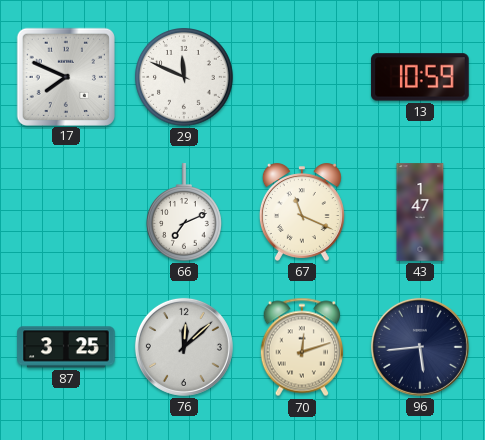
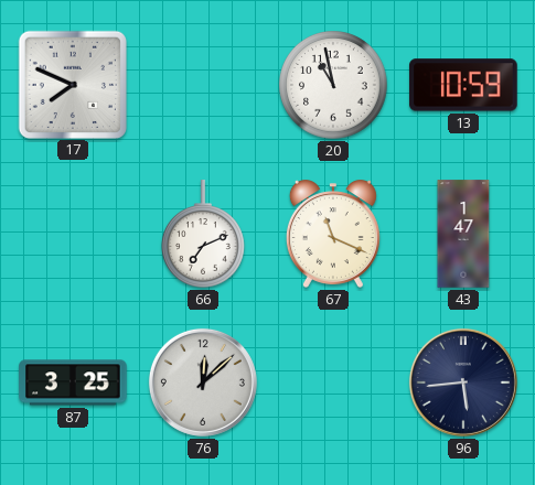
29: 11:49 -> none (185, 78)
20: none -> 10:58 (334, 86)
70: 12:12 -> none (302, 347)
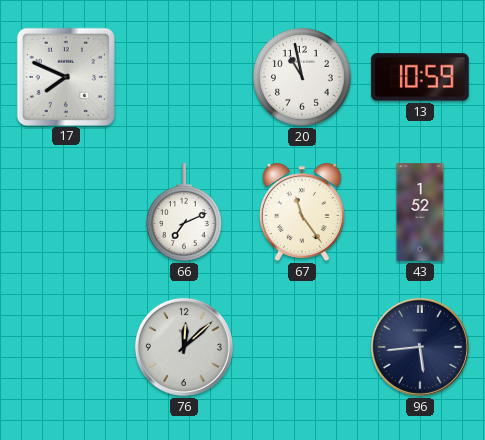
67: 11:19 -> 11:24 (302, 212)
43: 1:47 -> 1:52 (420, 212)
87: 3:25 -> none (73, 382)
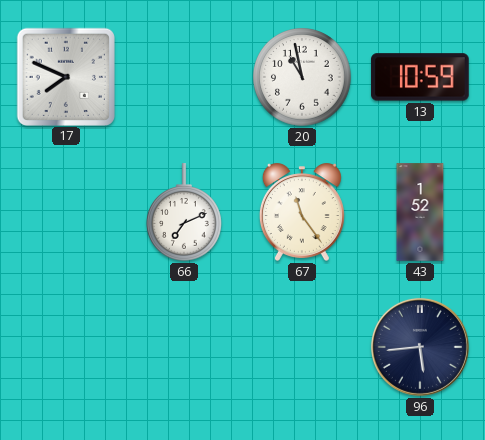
76: 12:08 -> none (184, 347)
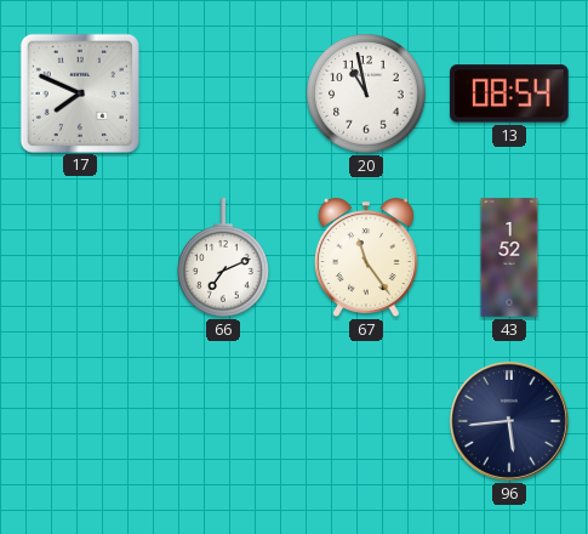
13: 10:59 -> 08:54 (509, 93)
